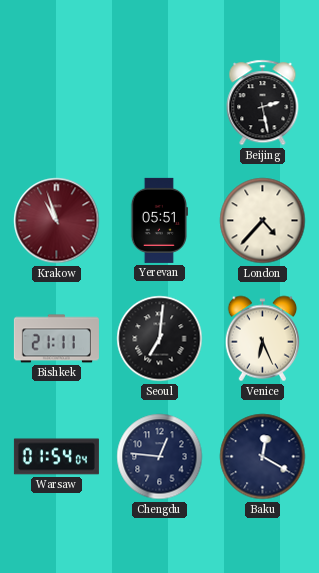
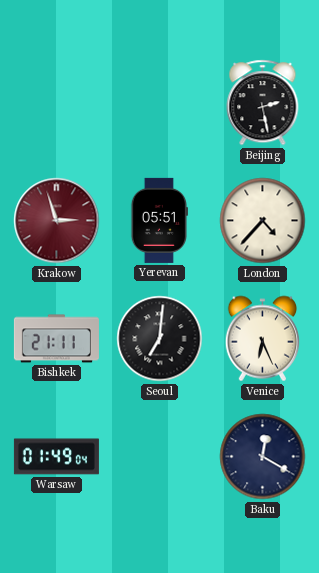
Krakow: 10:57 -> 2:57 (57, 221)
Warsaw: 01:54 -> 01:49 (56, 457)
Chengdu: 12:46 -> none (160, 457)
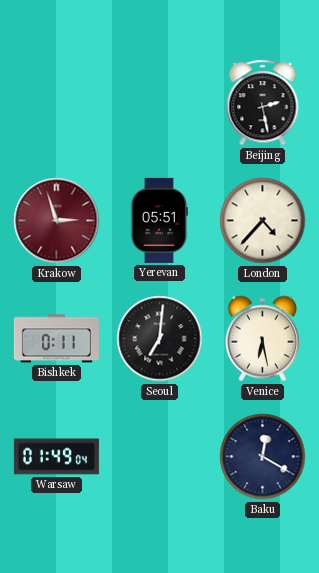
Bishkek: 21:11 -> 0:11 (56, 339)
Venice: 6:26 -> 6:28 (262, 339)
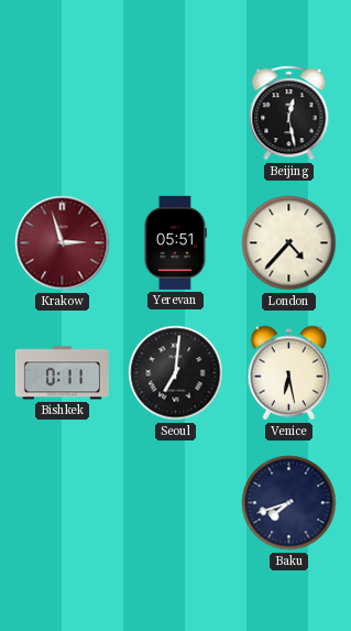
Beijing: 2:28 -> 12:28 (289, 113)
Warsaw: 01:49 -> none (56, 457)
Baku: 12:20 -> 7:42 (289, 503)
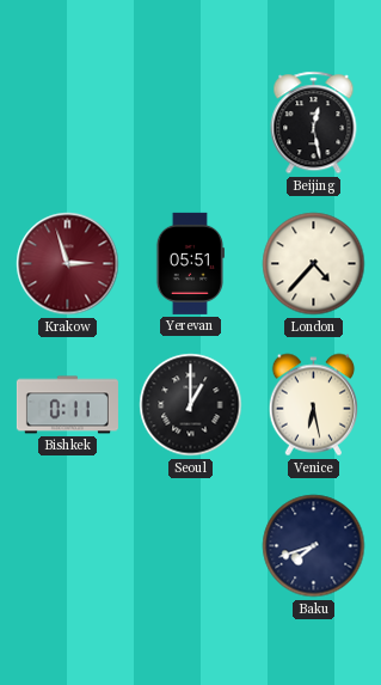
Seoul: 7:01 -> 1:00 (191, 405)
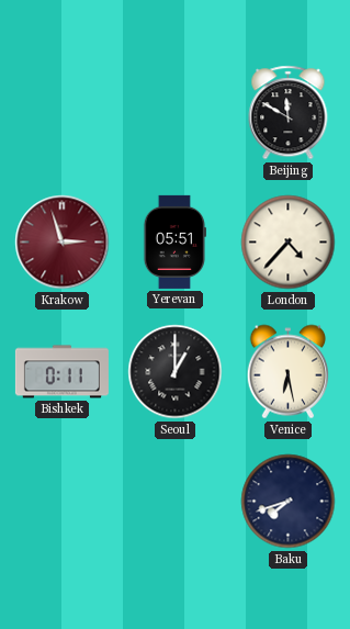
Beijing: 12:28 -> 11:50 (289, 113)
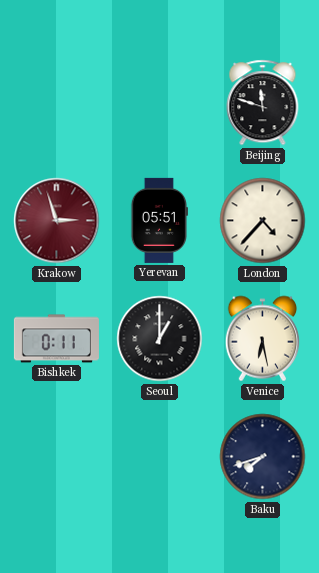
Beijing: 11:50 -> 11:48 (263, 103)
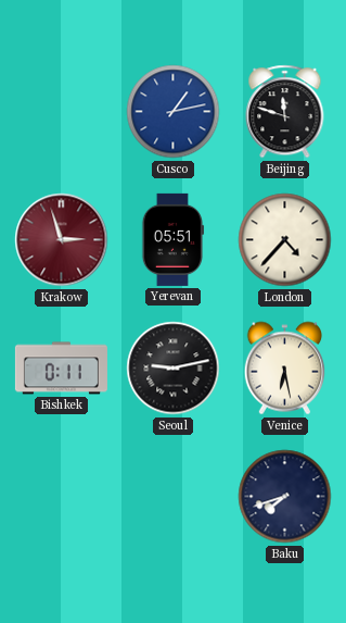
Cusco: none -> 1:13 (174, 112)
Seoul: 1:00 -> 9:13 (174, 369)
